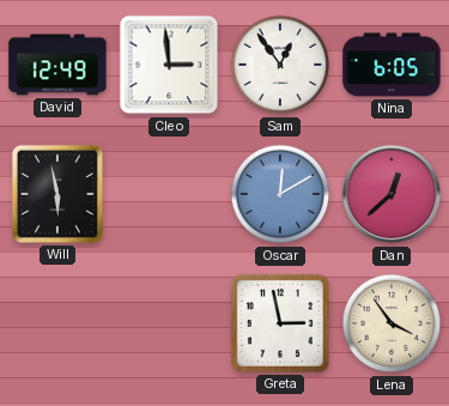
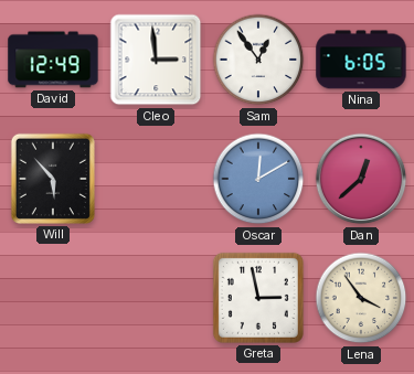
Will: 5:58 -> 5:53 (53, 179)
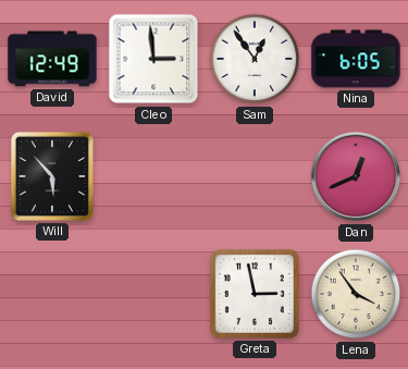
Oscar: 12:10 -> none (258, 179)
Dan: 12:38 -> 12:41 (356, 176)
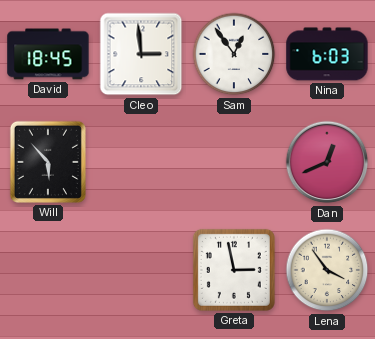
David: 12:49 -> 18:45 (48, 54)
Nina: 6:05 -> 6:03 (327, 54)
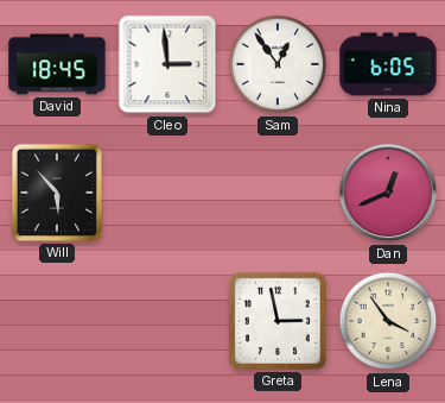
Nina: 6:03 -> 6:05 (388, 64)
